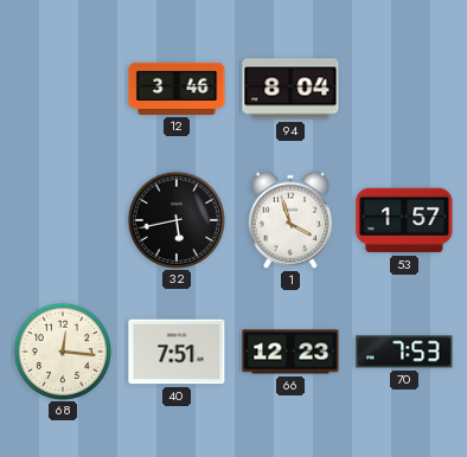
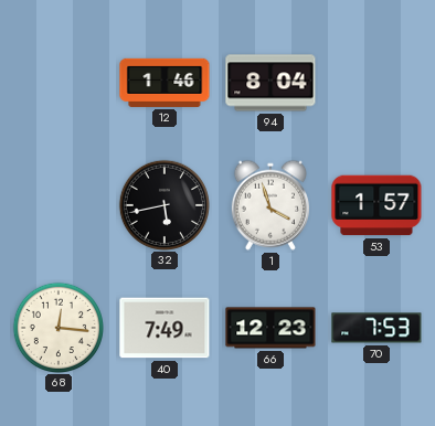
12: 3:46 -> 1:46 (165, 83)
40: 7:51 -> 7:49 (165, 328)
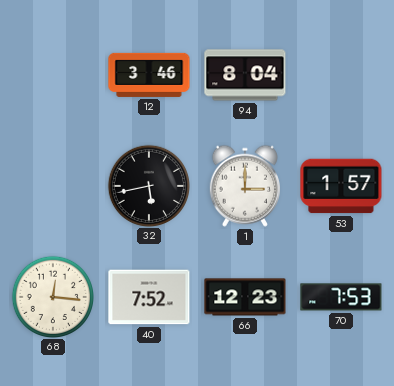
12: 1:46 -> 3:46 (149, 75)
1: 3:57 -> 3:00 (245, 186)
40: 7:49 -> 7:52 (149, 297)
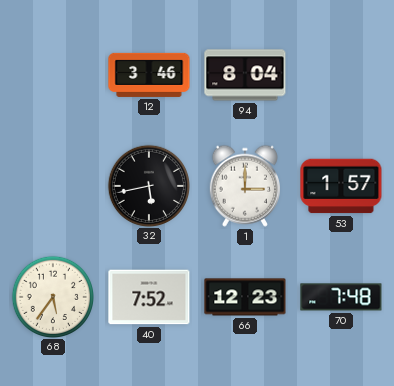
68: 12:16 -> 5:36 (52, 296)
70: 7:53 -> 7:48 (341, 297)
